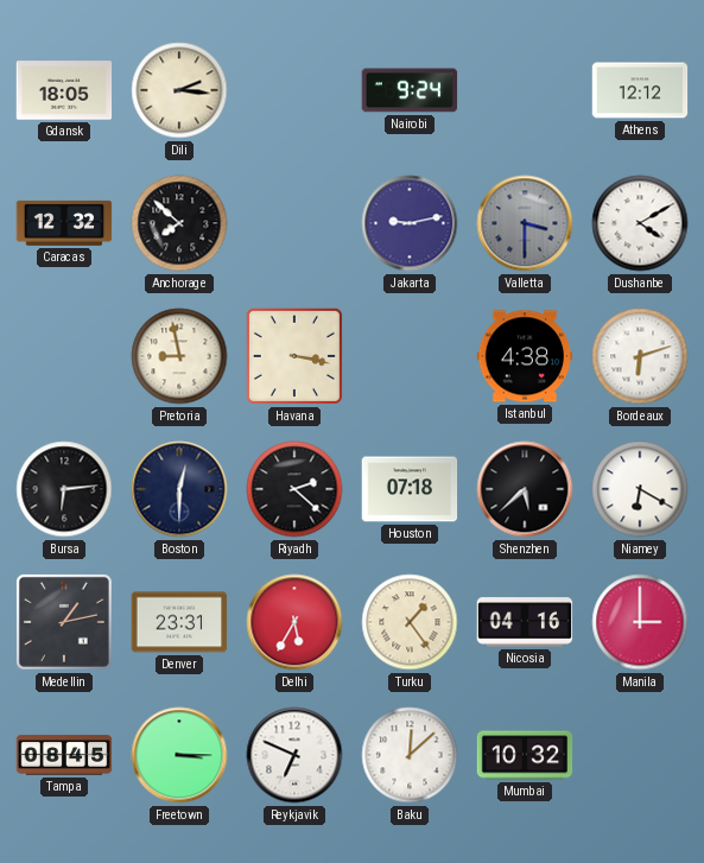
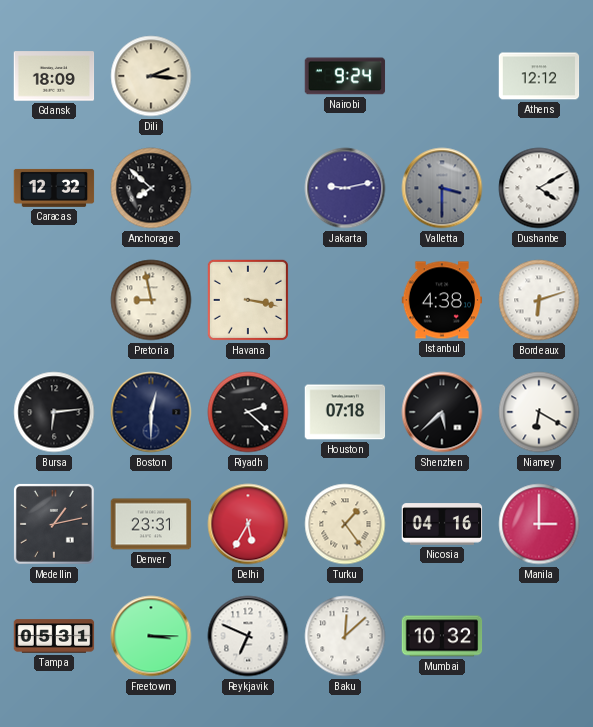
Gdansk: 18:05 -> 18:09 (54, 76)
Tampa: 08:45 -> 05:31 (54, 636)
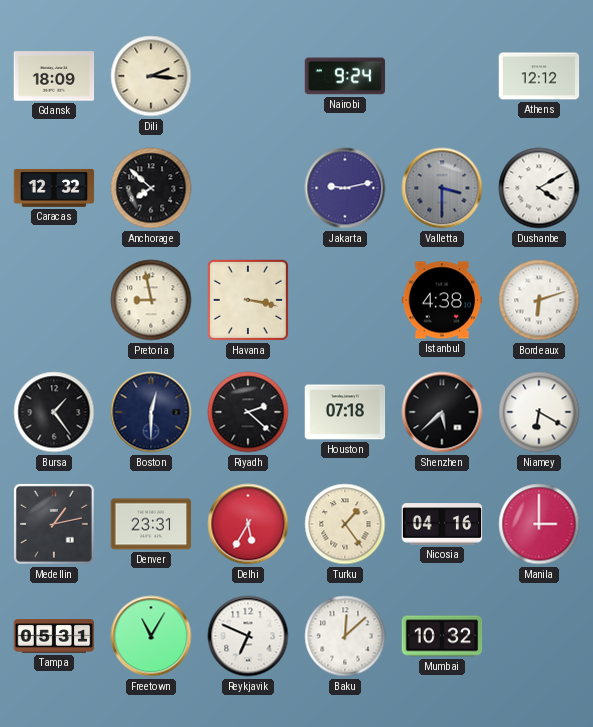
Bursa: 6:14 -> 1:24 (54, 412)
Freetown: 3:15 -> 11:05 (151, 636)
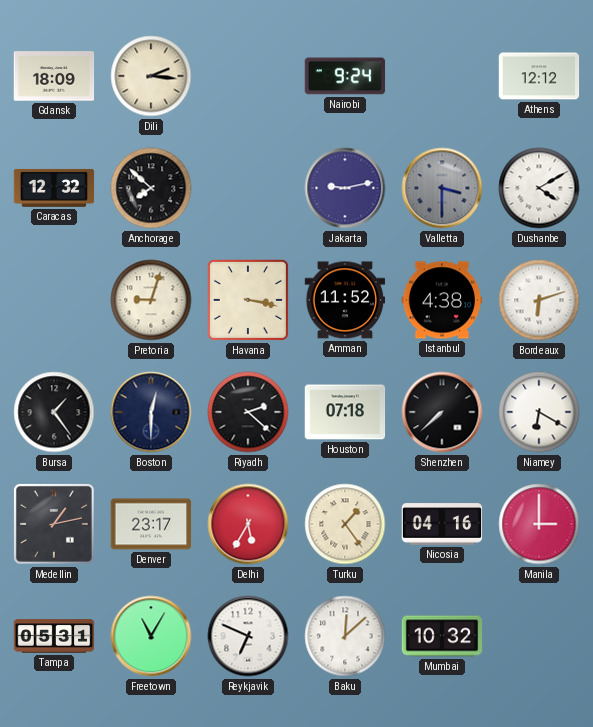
Pretoria: 8:58 -> 9:03 (151, 300)
Amman: none -> 11:52 (345, 300)
Shenzhen: 5:38 -> 7:38 (442, 412)
Denver: 23:31 -> 23:17 (151, 524)
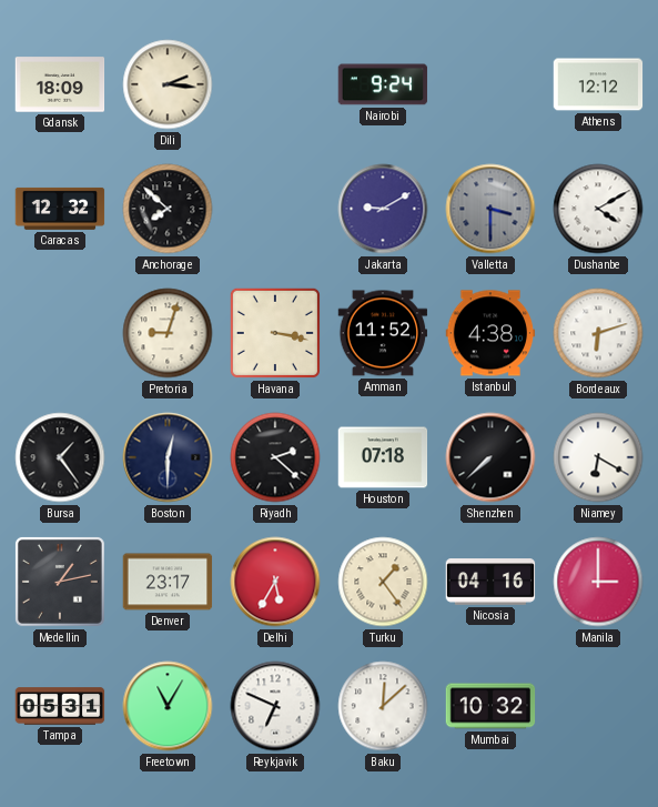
Jakarta: 9:13 -> 9:10 (383, 209)
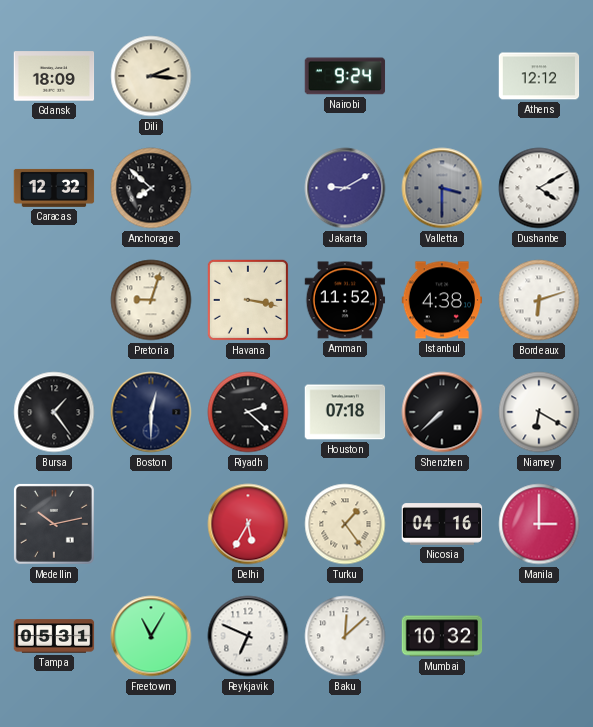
Medellin: 1:13 -> 10:13 (54, 524)
Denver: 23:17 -> none (168, 582)
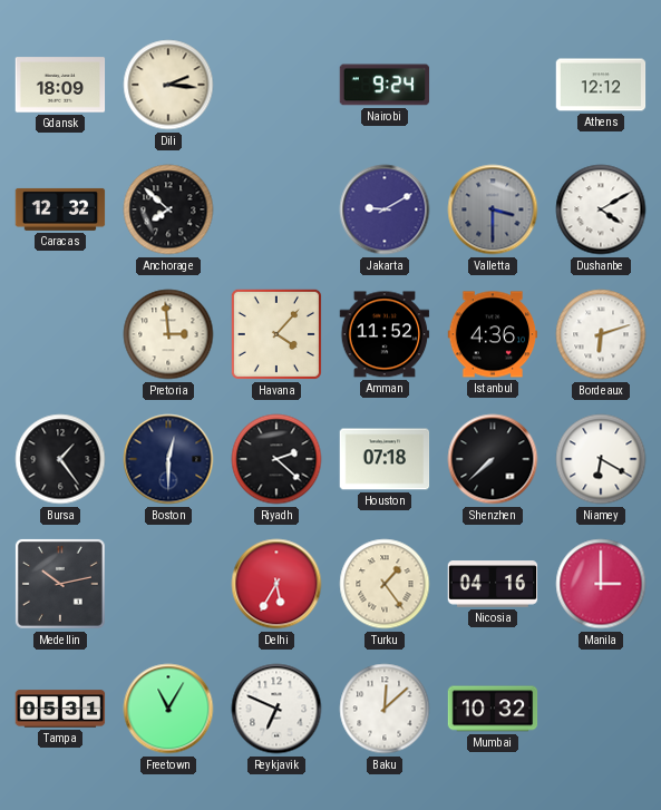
Pretoria: 9:03 -> 2:59 (168, 334)
Havana: 3:17 -> 4:07 (276, 334)
Istanbul: 4:38 -> 4:36 (493, 334)
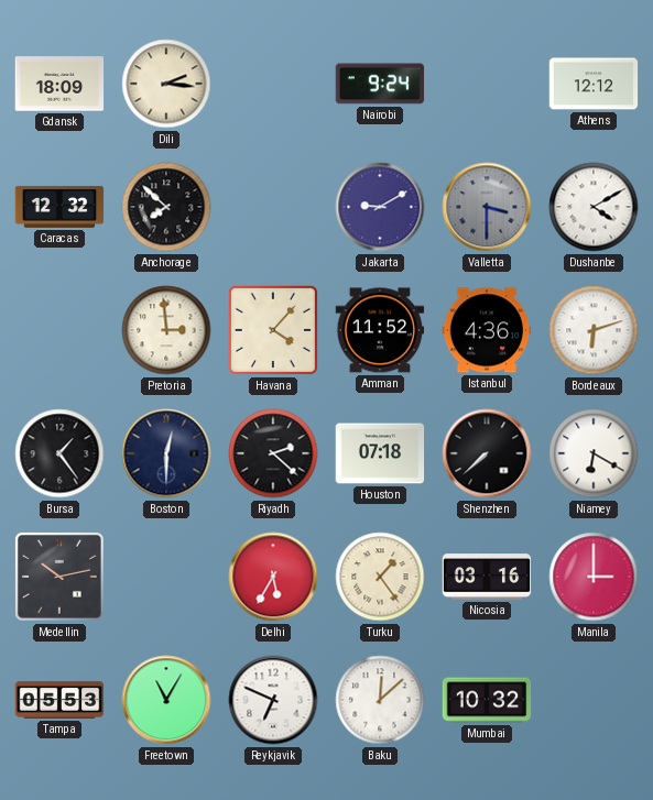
Nicosia: 04:16 -> 03:16 (487, 577)
Tampa: 05:31 -> 05:53 (59, 700)
